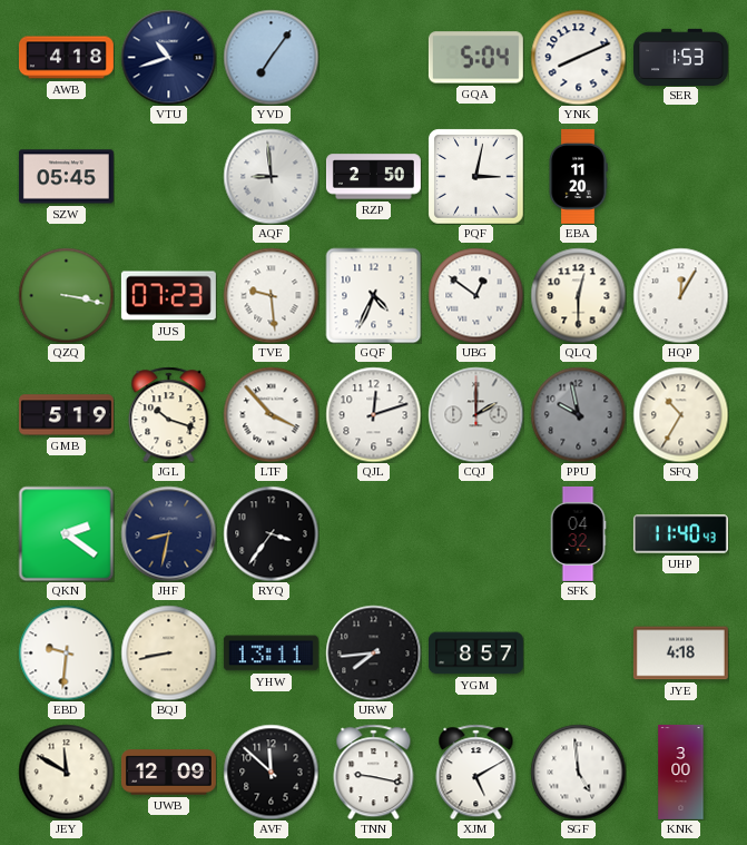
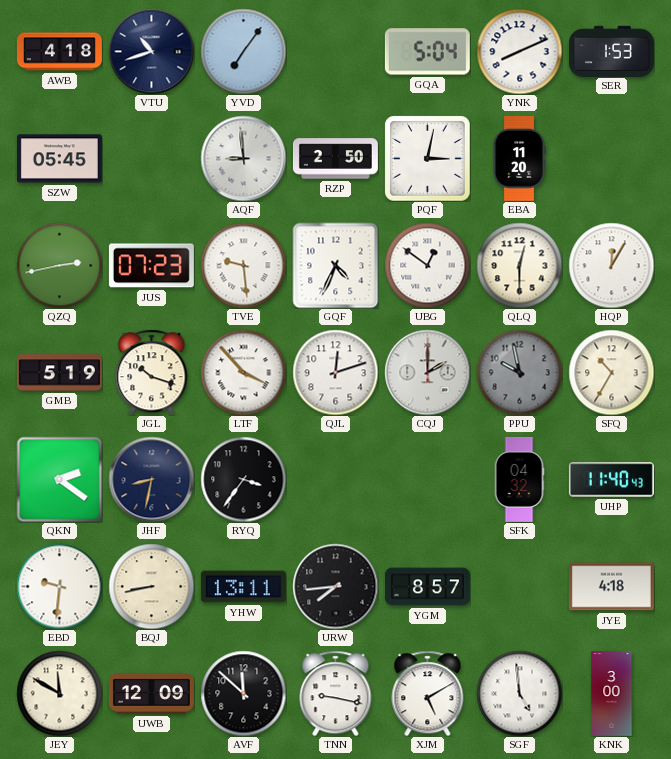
QZQ: 3:17 -> 2:43 (59, 265)
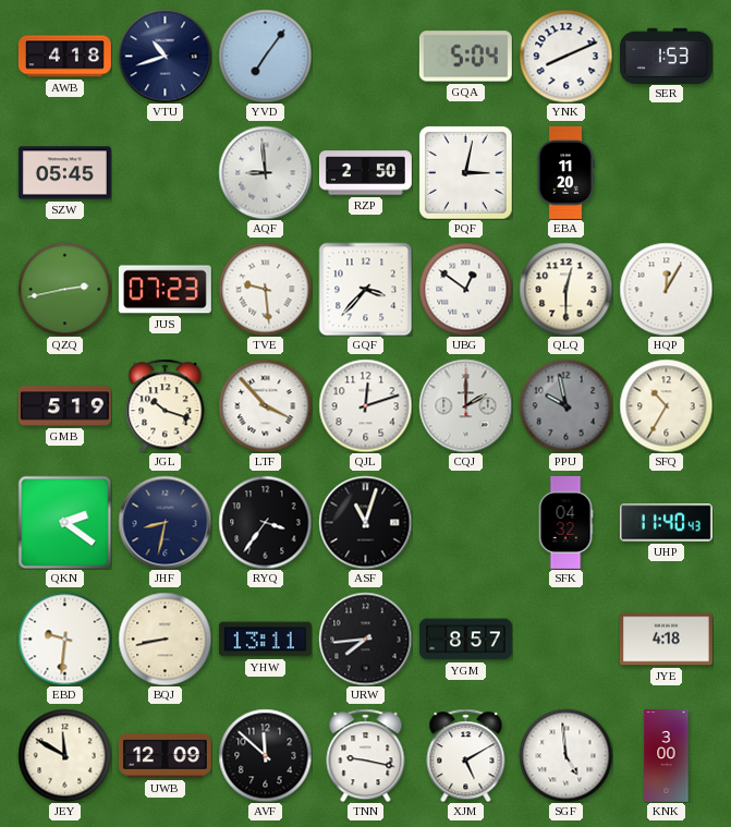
GQF: 4:34 -> 3:37 (365, 289)
ASF: none -> 11:03 (365, 522)
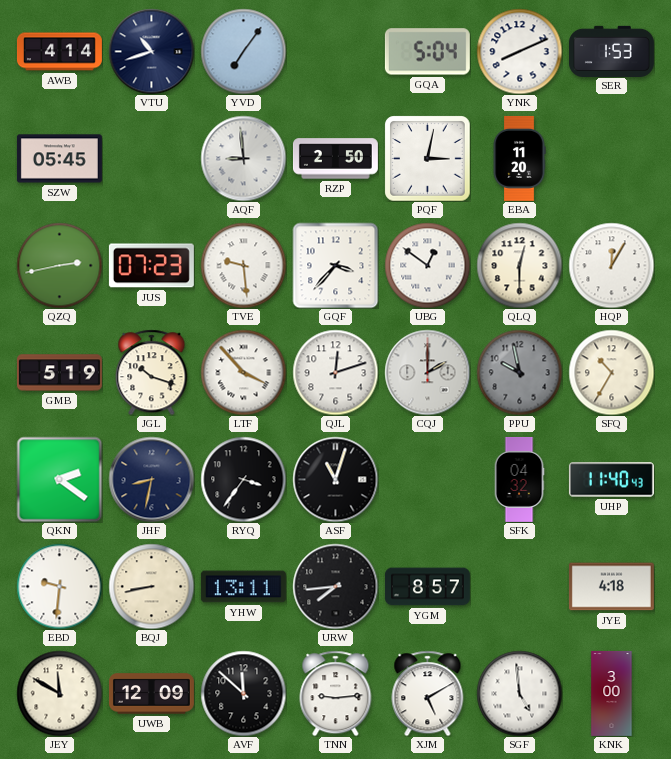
AWB: 4:18 -> 4:14 (59, 52)
TNN: 9:17 -> 9:14 (336, 693)
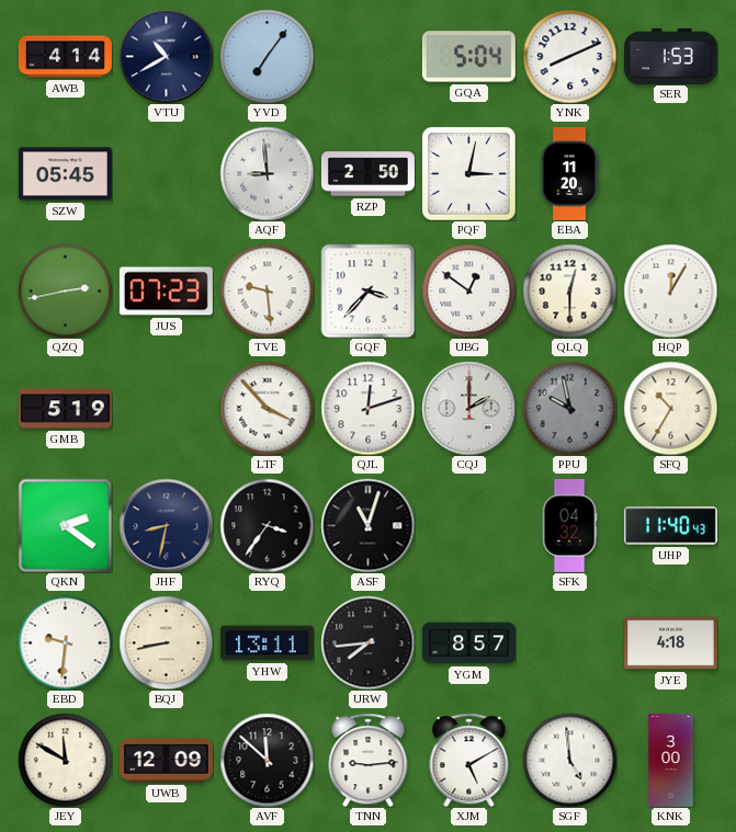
VTU: 10:42 -> 10:40 (166, 56)
JGL: 10:18 -> none (152, 372)
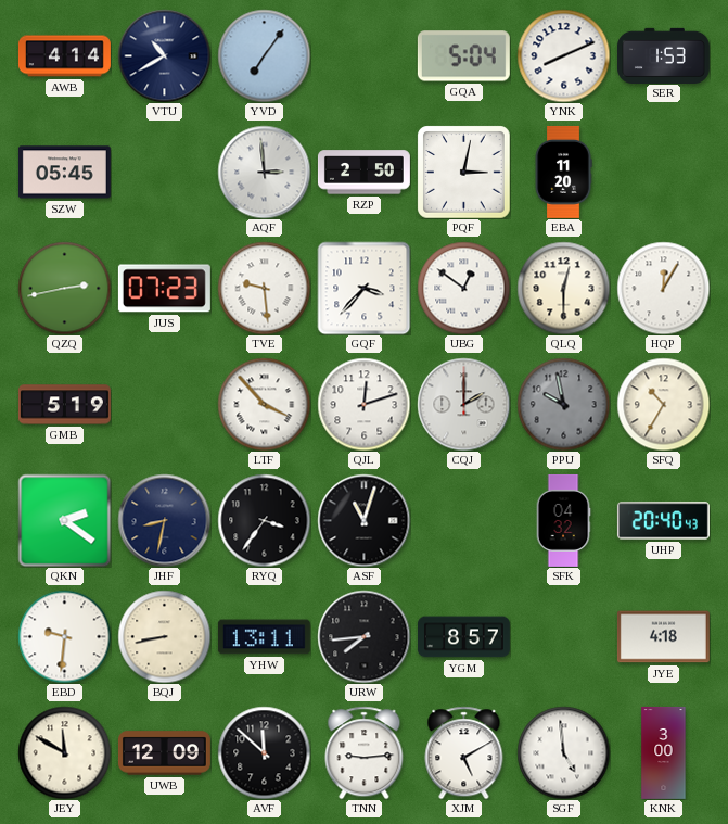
AQF: 8:59 -> 2:59 (264, 172)
UHP: 11:40 -> 20:40 (663, 521)
